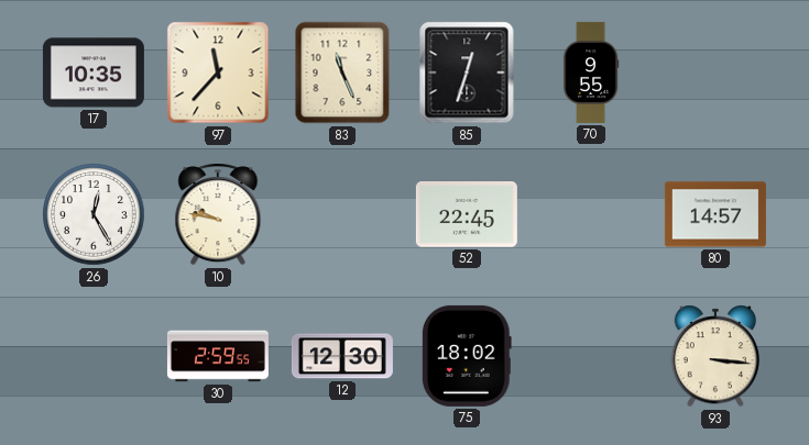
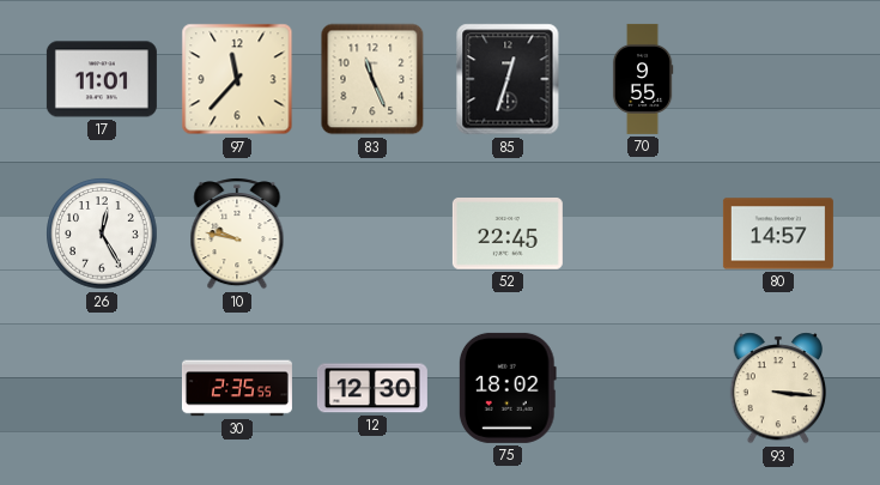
17: 10:35 -> 11:01 (102, 79)
30: 2:59 -> 2:35 (237, 388)
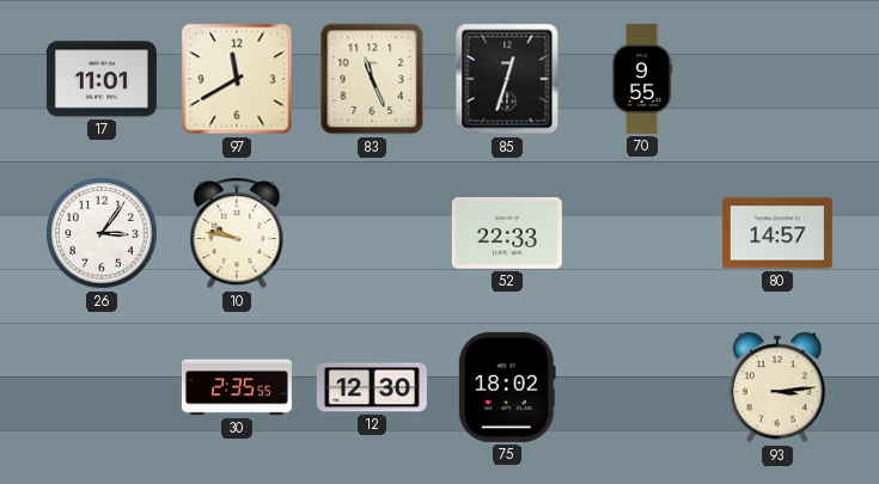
97: 11:37 -> 11:40 (237, 79)
26: 12:25 -> 3:06 (102, 233)
52: 22:45 -> 22:33 (507, 234)
93: 3:16 -> 3:14 (777, 387)
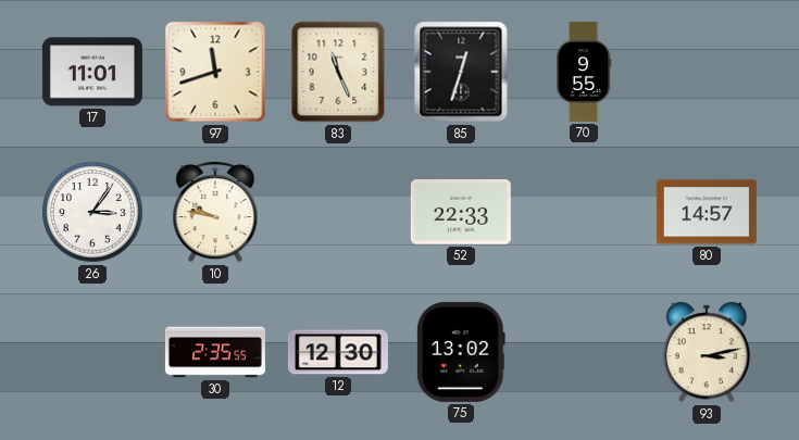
97: 11:40 -> 11:42 (215, 72)
75: 18:02 -> 13:02 (461, 352)
93: 3:14 -> 3:13 (707, 352)
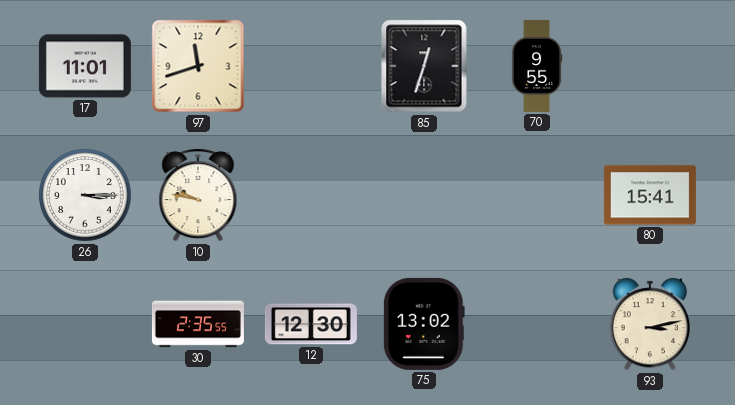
83: 11:26 -> none (338, 72)
26: 3:06 -> 3:15 (85, 195)
52: 22:33 -> none (461, 213)
80: 14:57 -> 15:41 (650, 195)
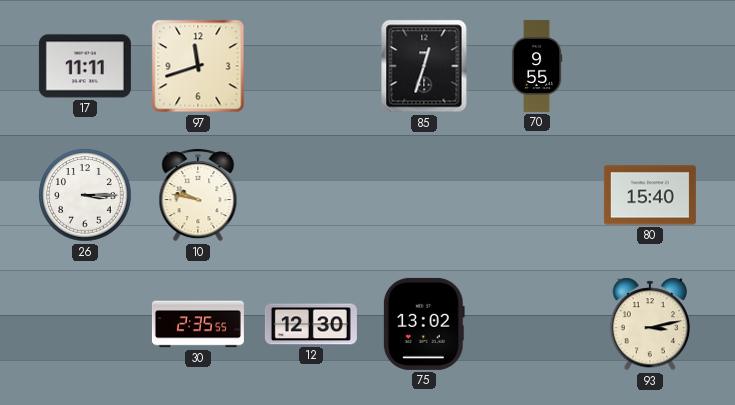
17: 11:01 -> 11:11 (85, 66)
80: 15:41 -> 15:40 (650, 195)
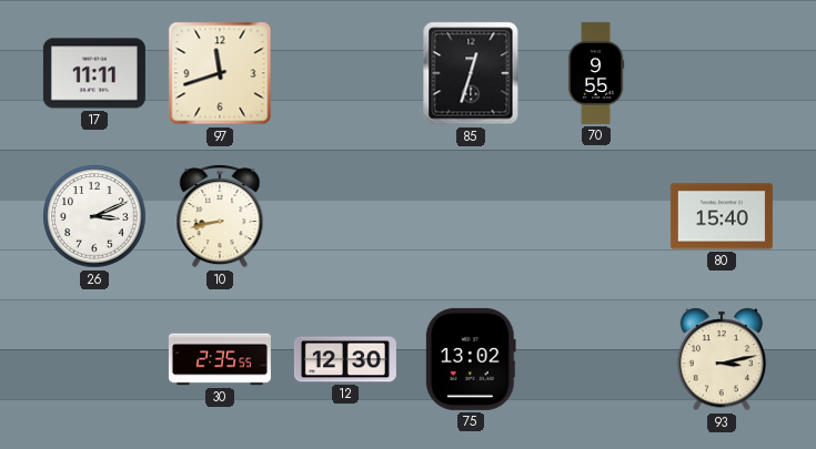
26: 3:15 -> 3:11 (94, 216)
10: 9:47 -> 8:43 (220, 216)
